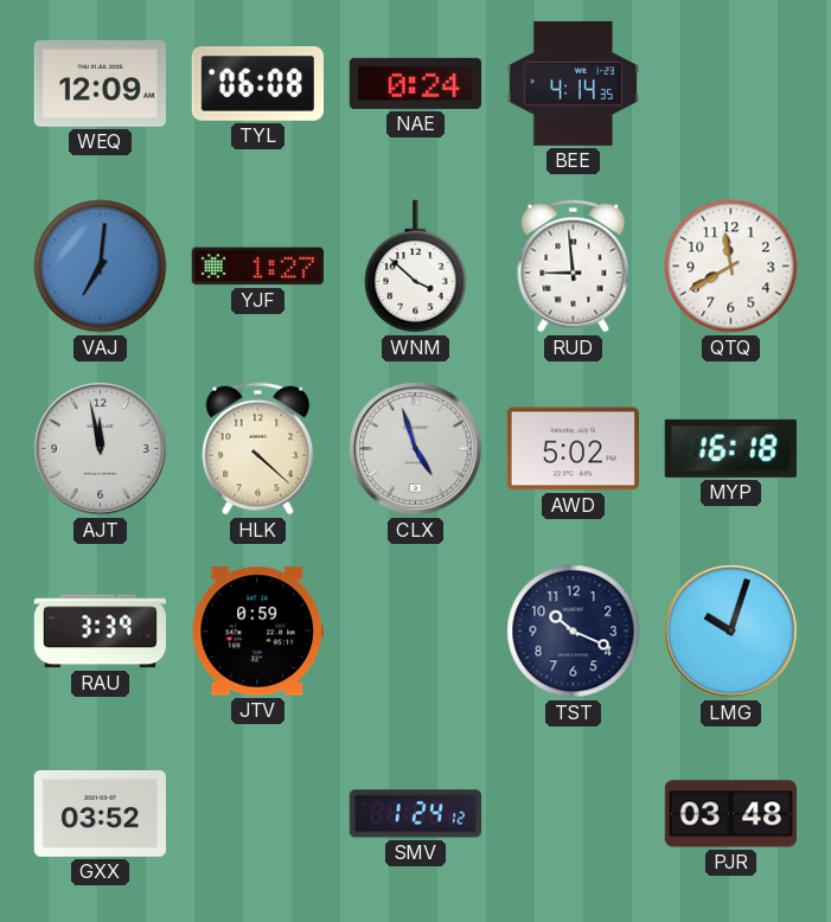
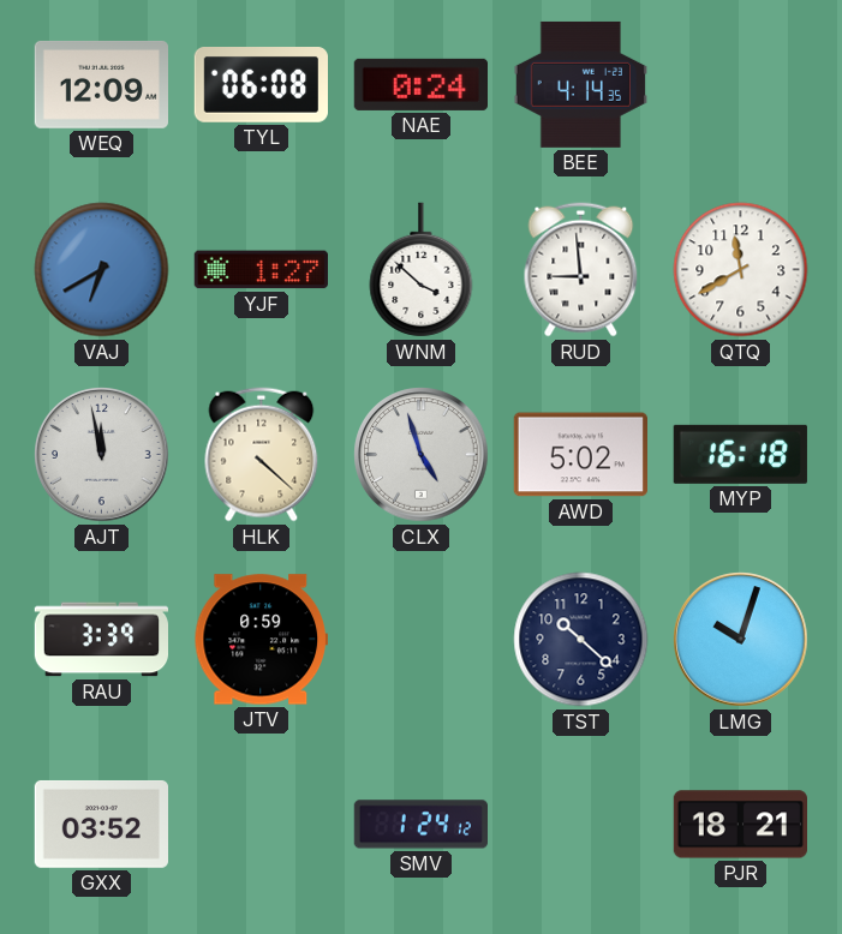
VAJ: 7:01 -> 6:40 (102, 270)
TST: 10:19 -> 10:22 (581, 640)
PJR: 03:48 -> 18:21 (740, 825)
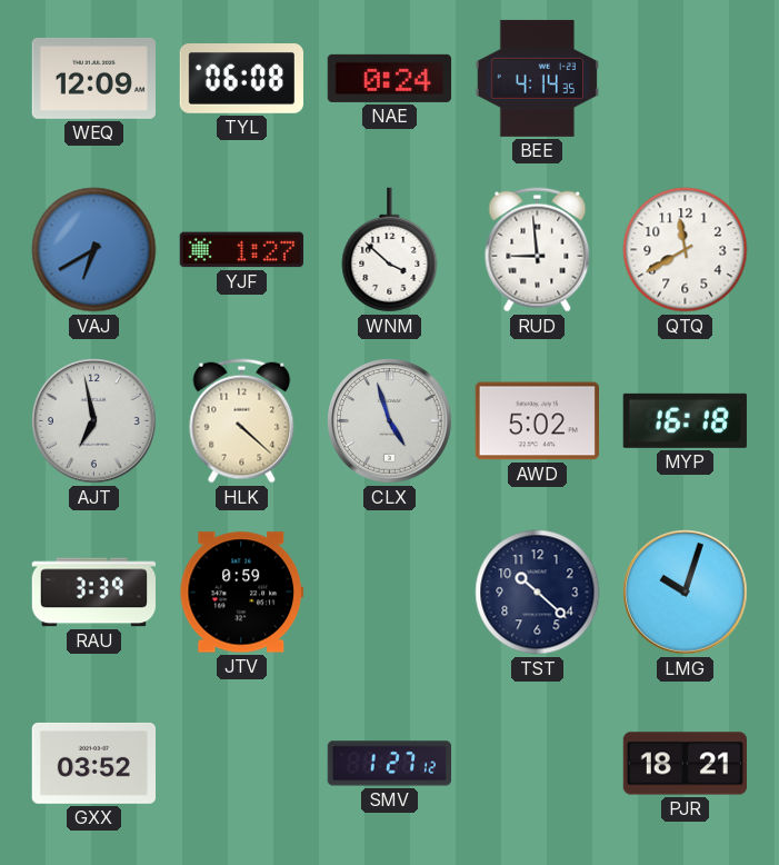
AJT: 11:58 -> 6:58 (94, 421)
SMV: 1:24 -> 1:27 (389, 764)
